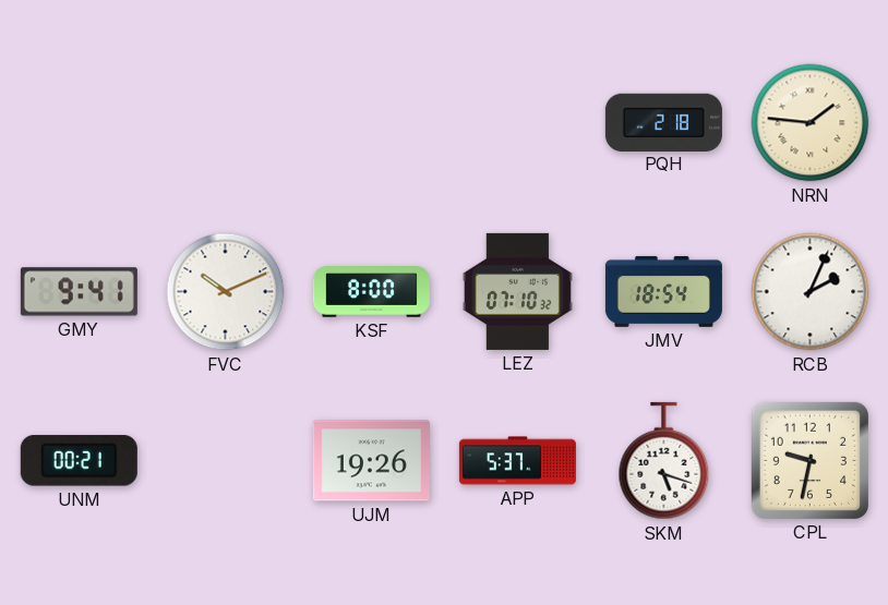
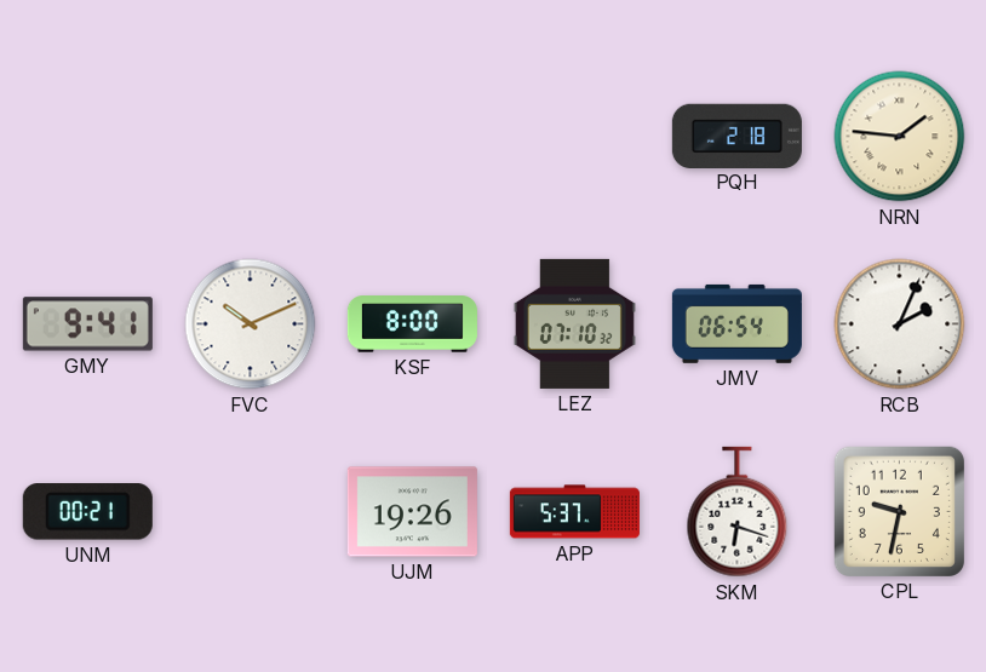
JMV: 18:54 -> 06:54 (736, 323)
SKM: 5:18 -> 6:18 (738, 512)
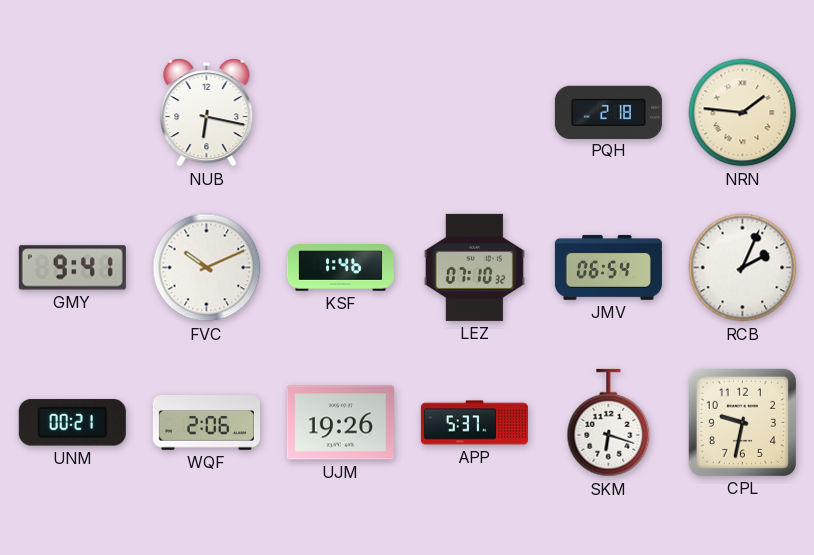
NUB: none -> 6:17 (207, 113)
KSF: 8:00 -> 1:46 (340, 268)
WQF: none -> 2:06 (206, 423)
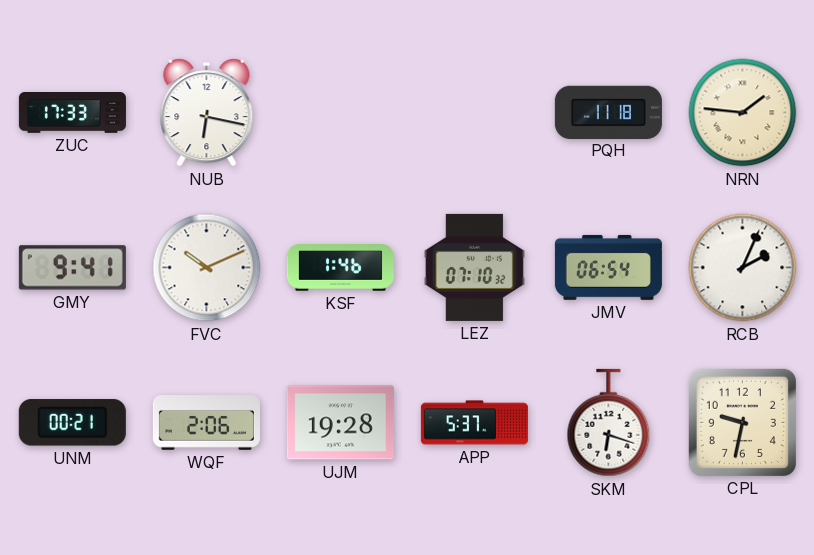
ZUC: none -> 17:33 (72, 113)
PQH: 2:18 -> 11:18 (608, 112)
UJM: 19:26 -> 19:28 (340, 423)
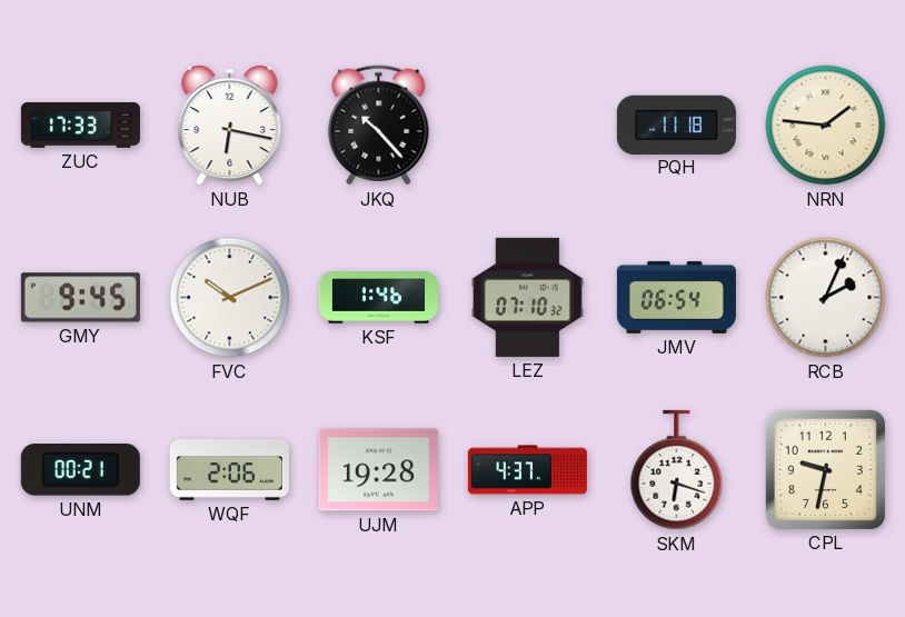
JKQ: none -> 10:23 (379, 126)
GMY: 9:41 -> 9:45 (80, 298)
APP: 5:37 -> 4:37 (527, 470)
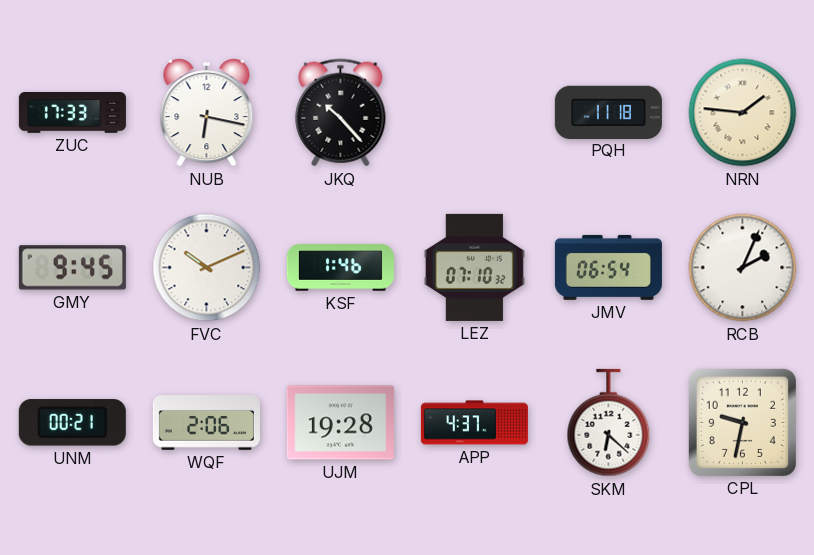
SKM: 6:18 -> 6:22 (609, 423)
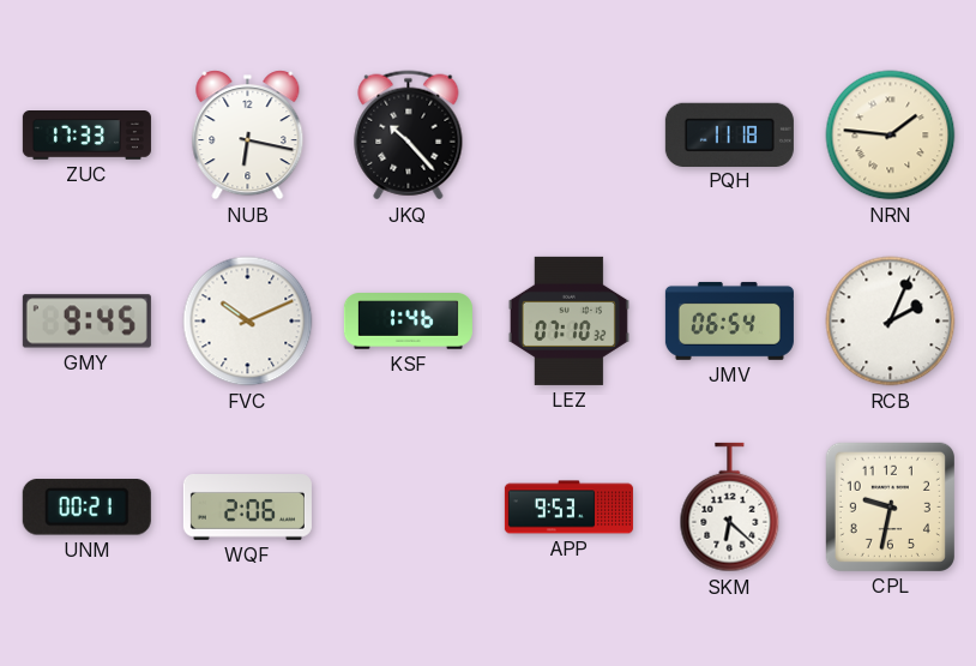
UJM: 19:28 -> none (340, 423)
APP: 4:37 -> 9:53 (568, 508)
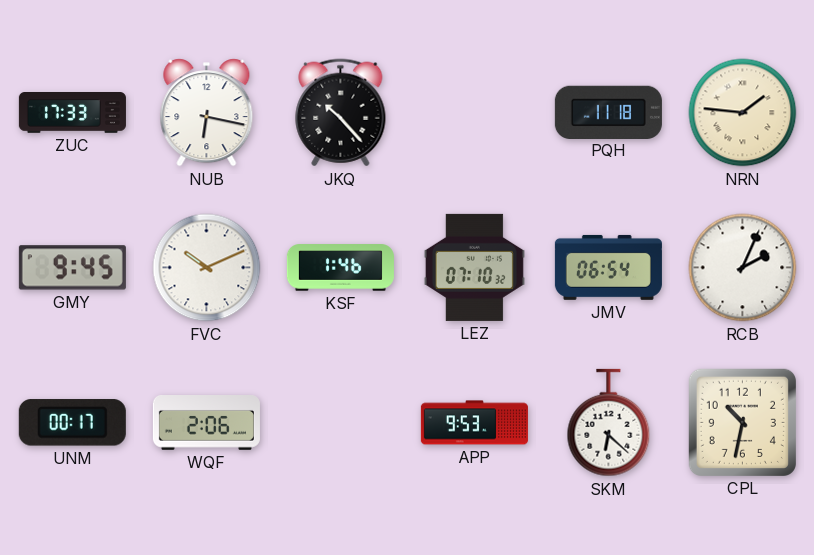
UNM: 00:21 -> 00:17 (72, 423)
CPL: 9:32 -> 10:32 (742, 422)
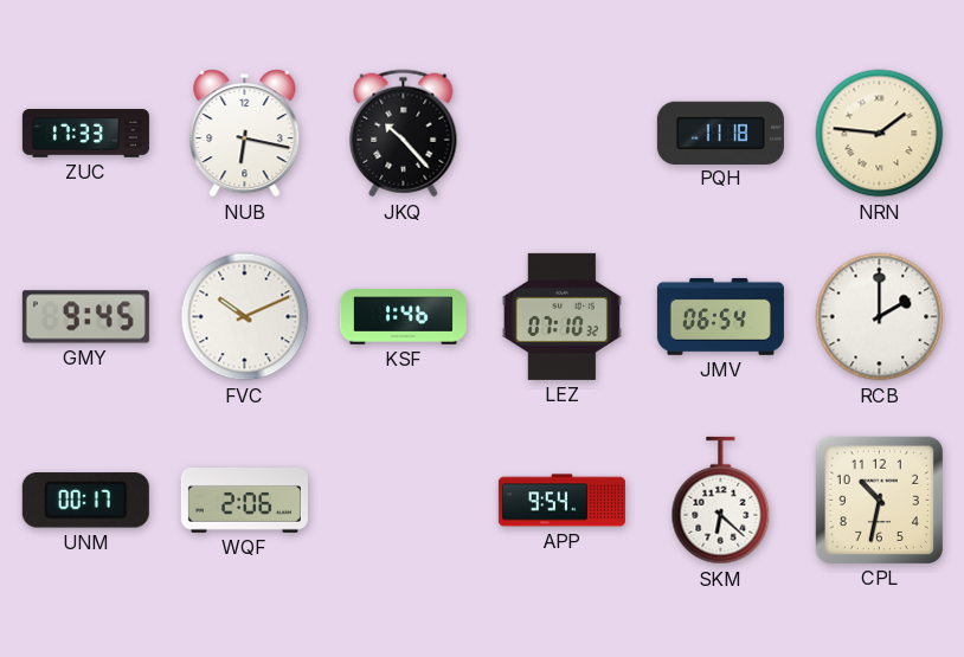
RCB: 2:04 -> 2:00 (880, 317)
APP: 9:53 -> 9:54 (561, 501)
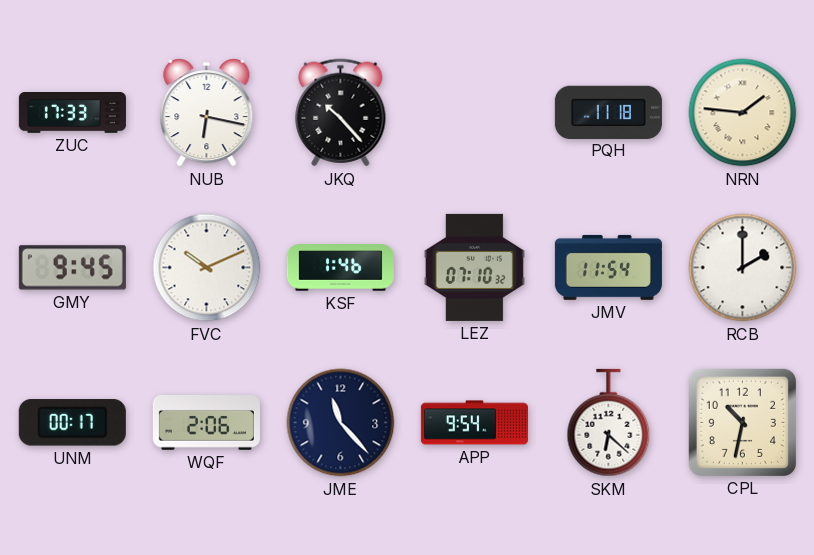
JMV: 06:54 -> 11:54 (608, 267)
JME: none -> 11:23 (341, 423)
